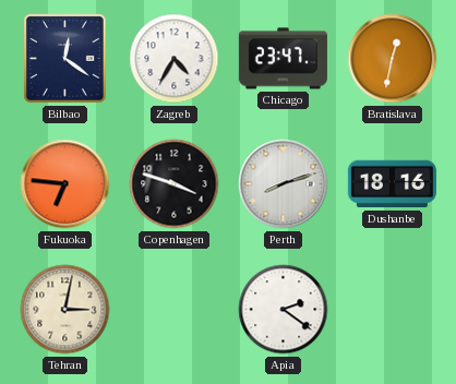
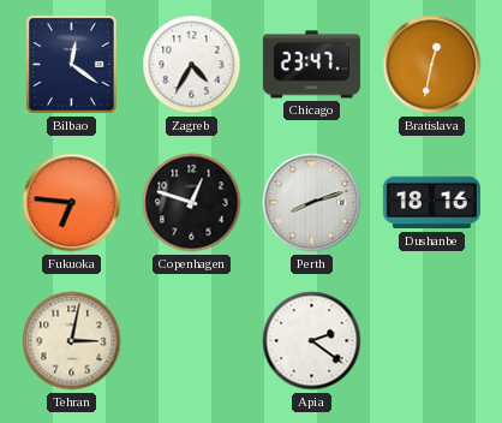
Copenhagen: 3:48 -> 12:48 (192, 203)
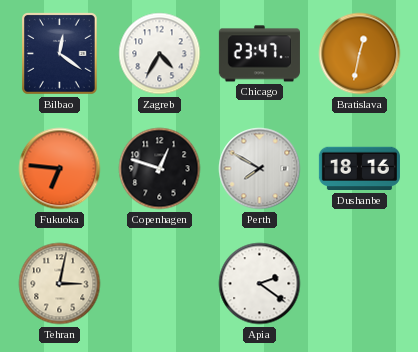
Perth: 8:12 -> 7:50 (260, 169)
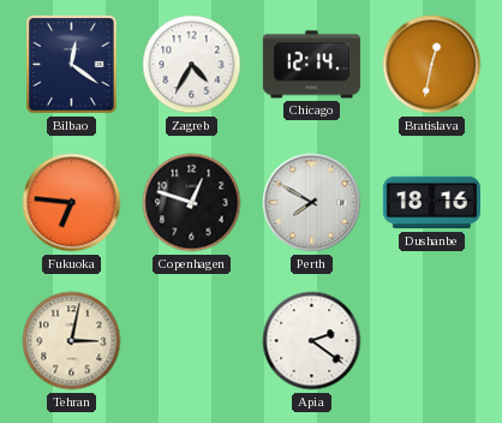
Chicago: 23:47 -> 12:14 (311, 65)
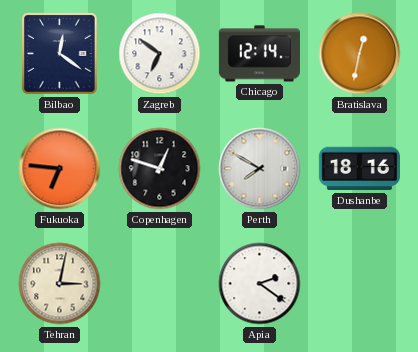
Zagreb: 4:35 -> 6:51 (160, 54)
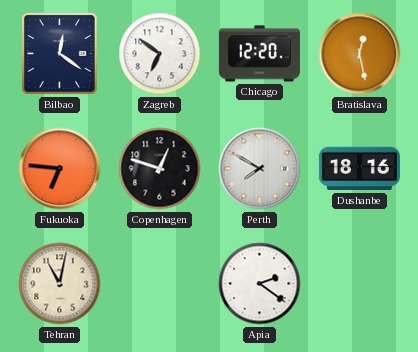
Chicago: 12:14 -> 12:20 (259, 54)
Bratislava: 12:32 -> 12:28 (360, 54)
Tehran: 3:02 -> 11:02 (60, 284)
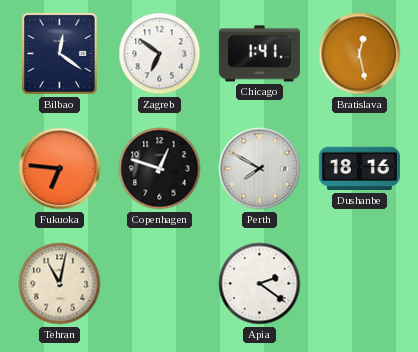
Chicago: 12:20 -> 1:41 (259, 54)
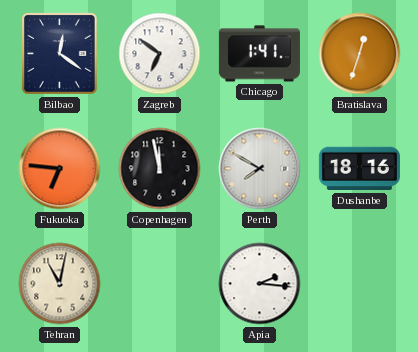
Bratislava: 12:28 -> 12:33 (360, 54)
Copenhagen: 12:48 -> 11:58 (160, 169)
Apia: 2:21 -> 2:16 (260, 284)
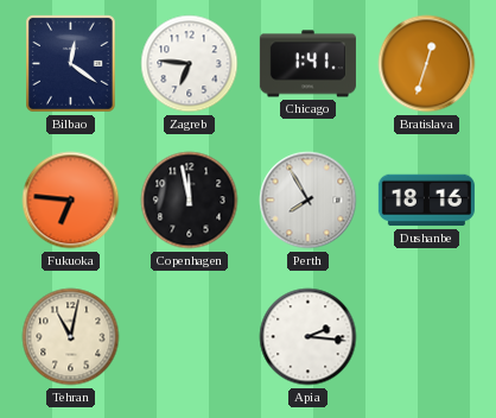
Zagreb: 6:51 -> 6:46 (190, 64)
Perth: 7:50 -> 7:55 (309, 201)
